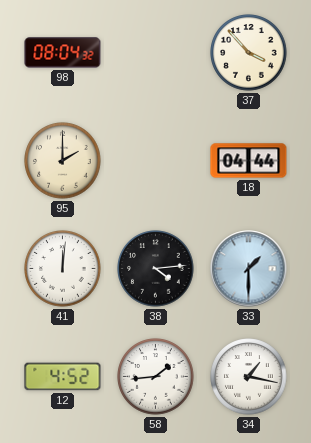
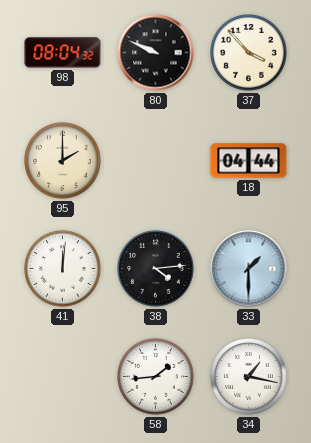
80: none -> 9:49 (156, 53)
12: 4:52 -> none (63, 377)
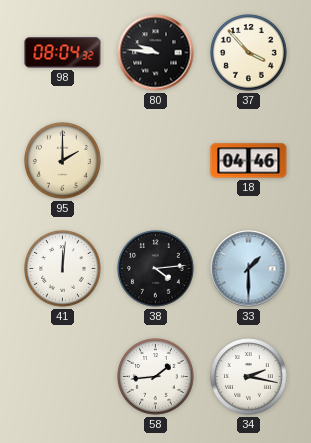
80: 9:49 -> 9:46 (156, 53)
18: 04:44 -> 04:46 (249, 161)
34: 1:17 -> 2:17 (249, 377)
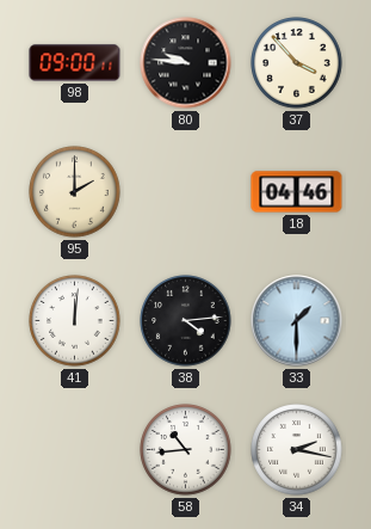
98: 08:04 -> 09:00 (75, 63)
58: 1:44 -> 10:44 (186, 450)
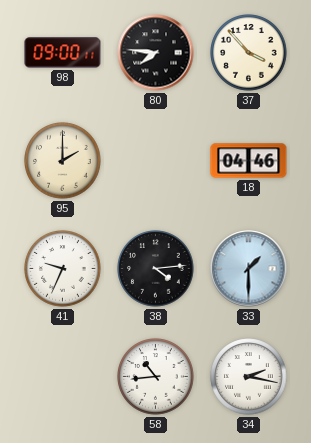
80: 9:46 -> 7:46 (156, 53)
41: 12:01 -> 9:34 (63, 269)
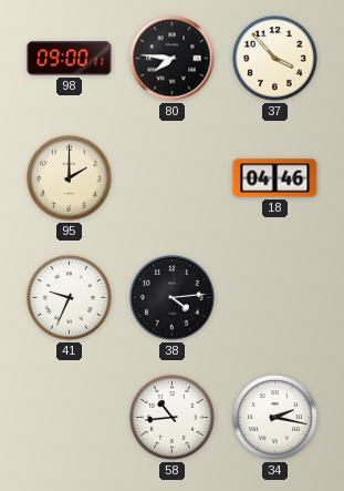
33: 1:30 -> none (249, 269)
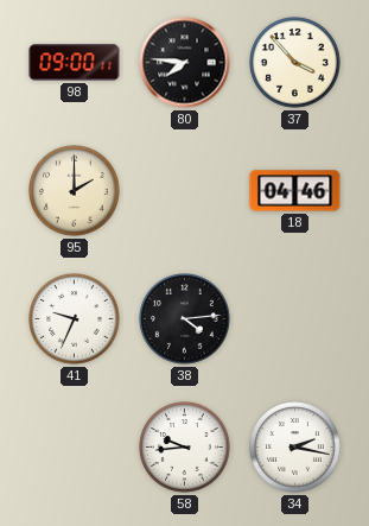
58: 10:44 -> 9:44 (185, 448)
